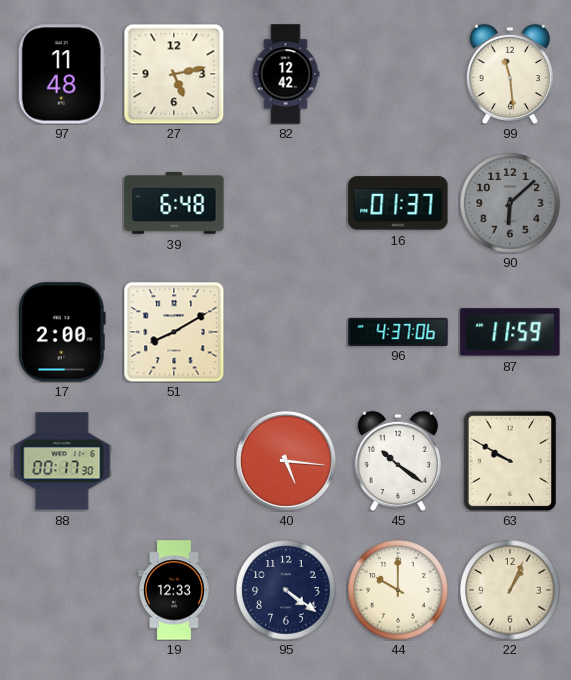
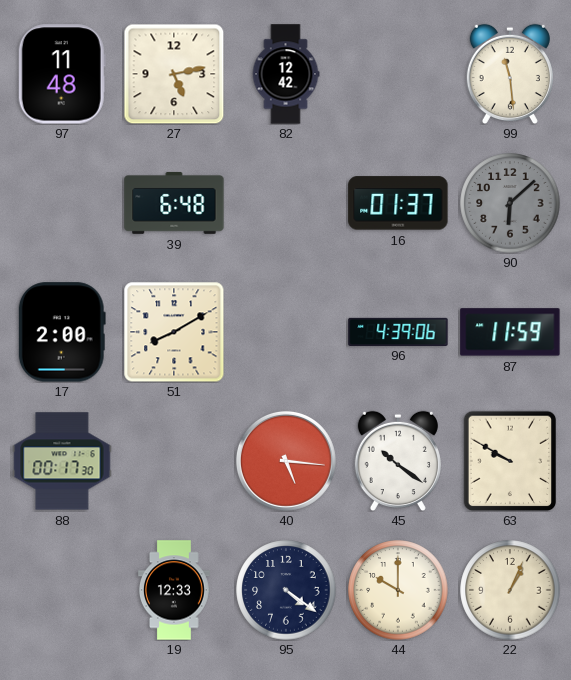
96: 4:37 -> 4:39 (398, 331)
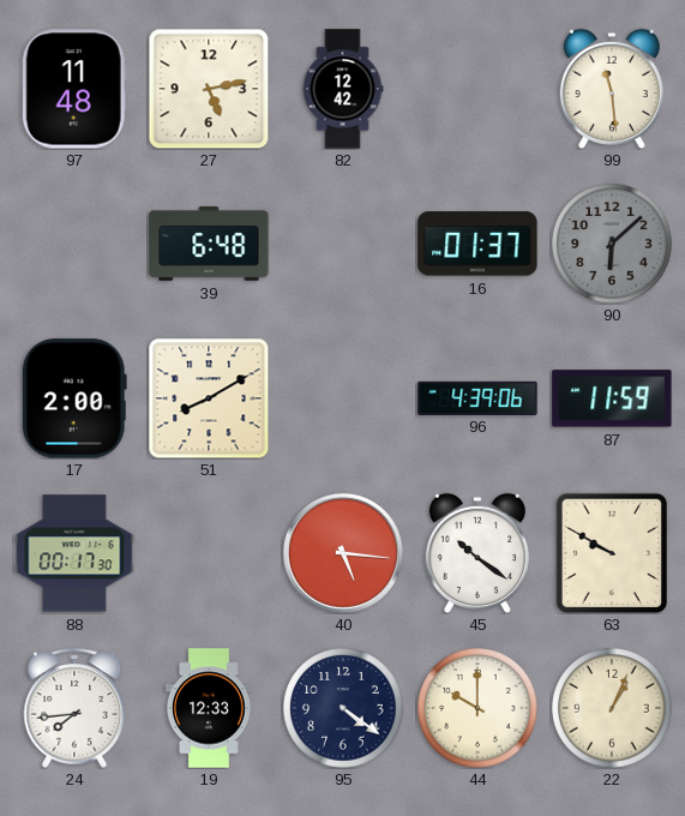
24: none -> 7:44 (74, 708)
